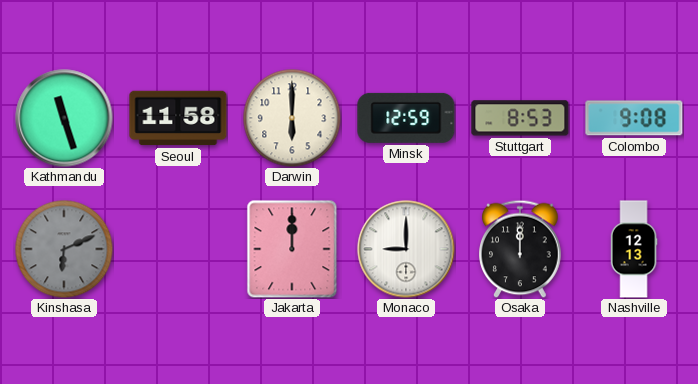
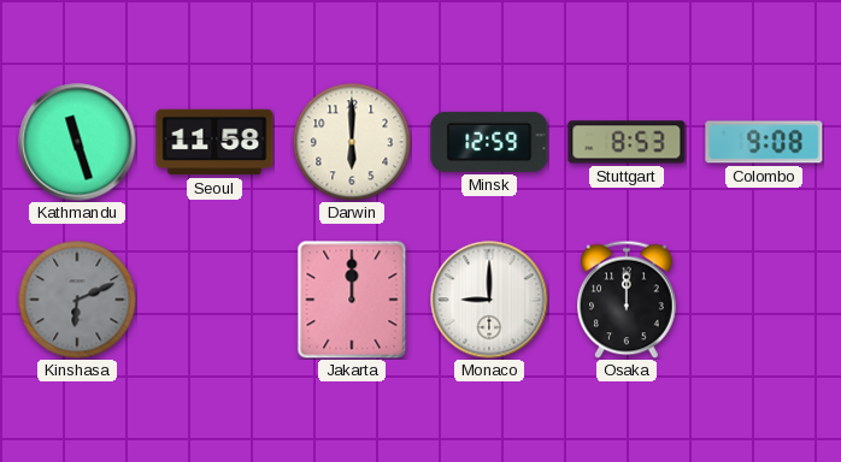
Nashville: 12:13 -> none (634, 249)
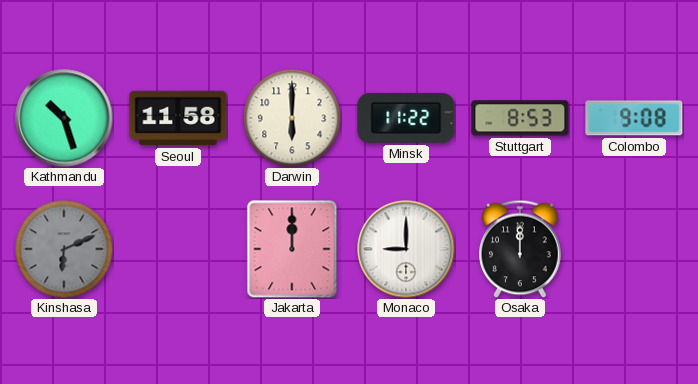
Kathmandu: 11:27 -> 10:27 (64, 118)
Minsk: 12:59 -> 11:22 (406, 118)
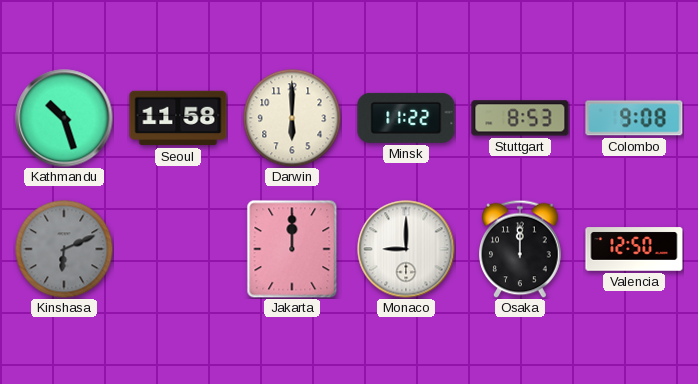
Valencia: none -> 12:50 (634, 249)
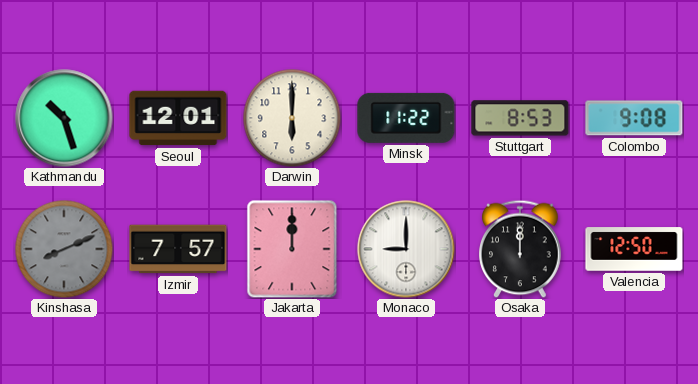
Seoul: 11:58 -> 12:01 (178, 118)
Kinshasa: 6:11 -> 8:11 (64, 249)
Izmir: none -> 7:57 (178, 249)
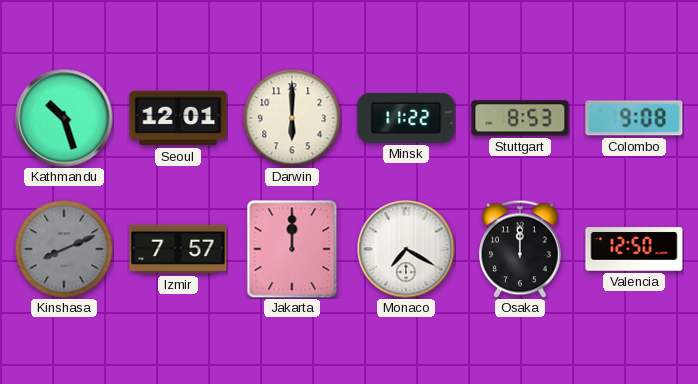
Monaco: 9:00 -> 7:20 (406, 249)
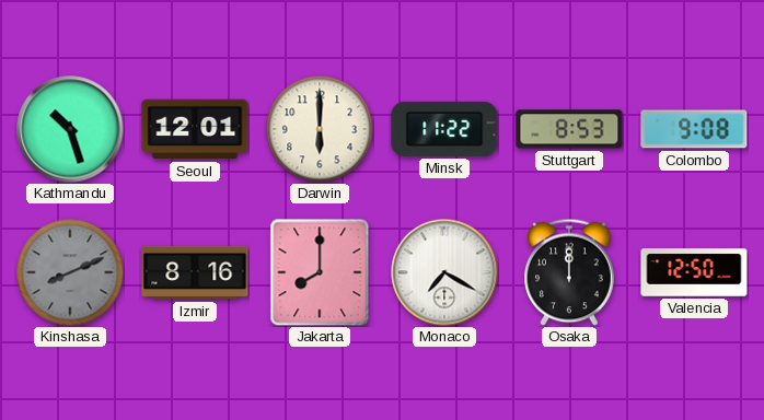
Izmir: 7:57 -> 8:16 (195, 272)
Jakarta: 12:00 -> 8:00 (320, 272)
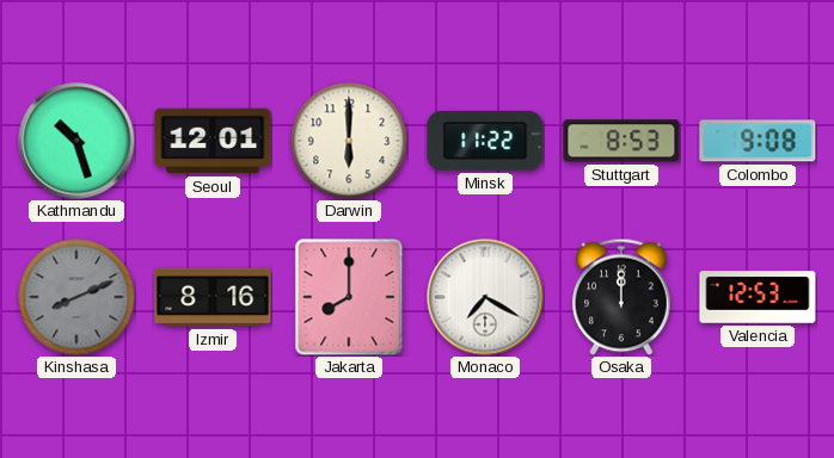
Valencia: 12:50 -> 12:53 (758, 297)
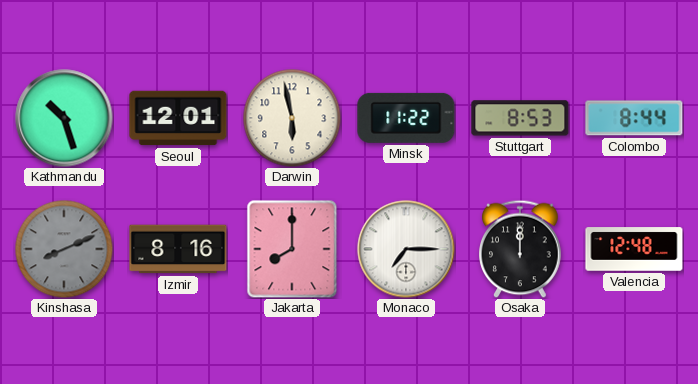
Darwin: 6:00 -> 5:58 (292, 118)
Colombo: 9:08 -> 8:44 (634, 118)
Monaco: 7:20 -> 7:15 (406, 249)
Valencia: 12:53 -> 12:48 (634, 249)
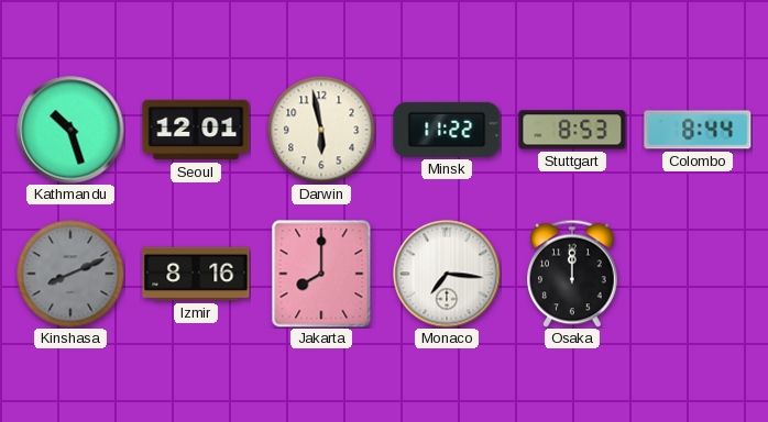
Monaco: 7:15 -> 7:16 (447, 274)
Valencia: 12:48 -> none (634, 249)
